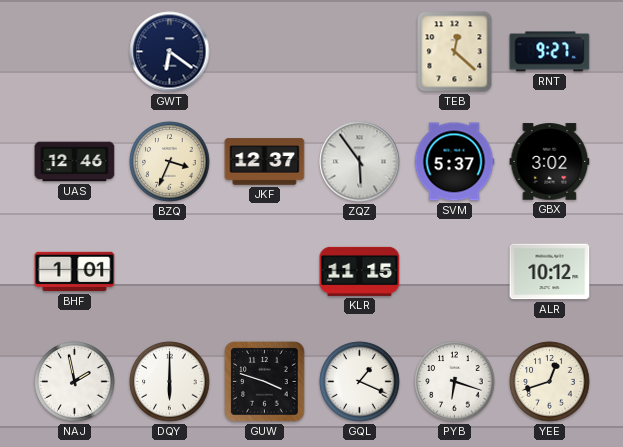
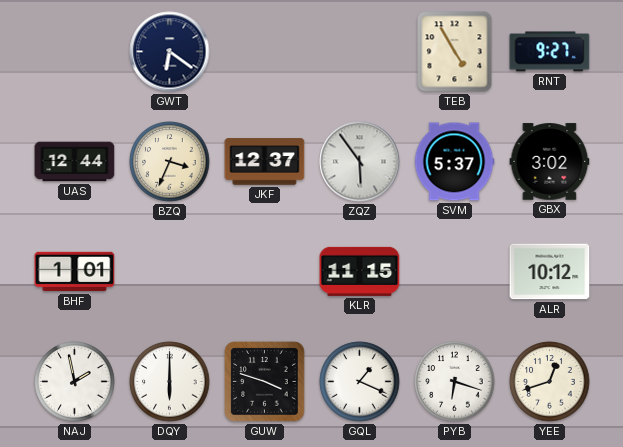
TEB: 12:22 -> 4:55 (455, 52)
UAS: 12:46 -> 12:44 (75, 162)
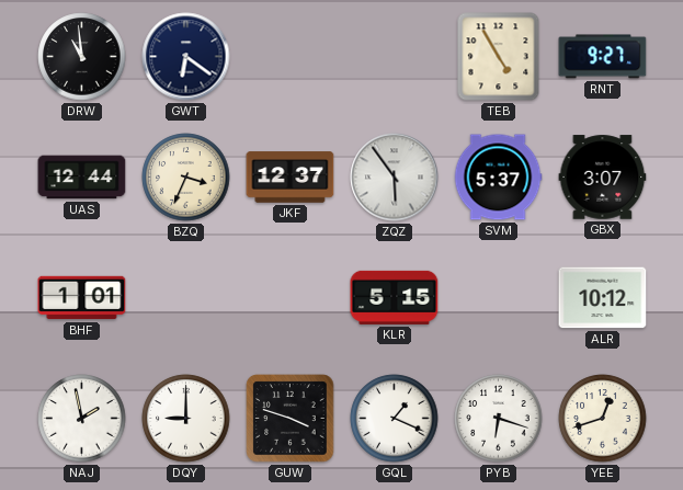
DRW: none -> 10:59 (82, 57)
GBX: 3:02 -> 3:07 (603, 178)
KLR: 11:15 -> 5:15 (395, 297)
DQY: 6:00 -> 9:00 (186, 419)
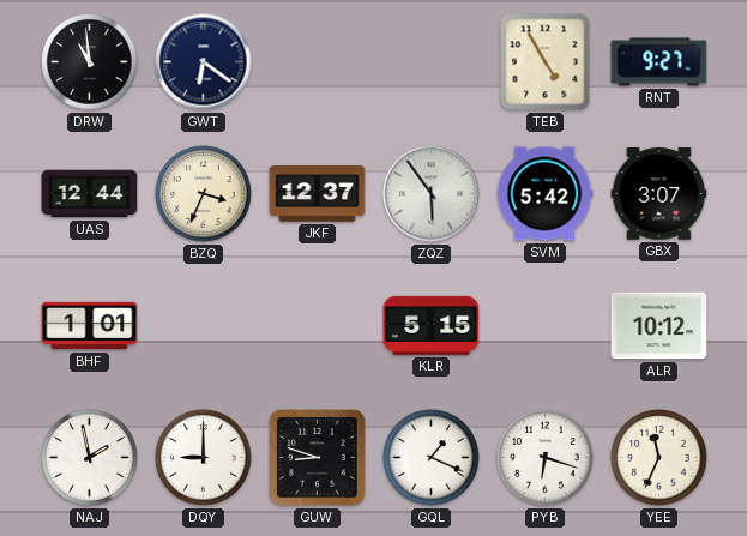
SVM: 5:37 -> 5:42 (544, 194)
GUW: 3:48 -> 8:48 (318, 458)
YEE: 12:42 -> 11:34 (659, 458)
